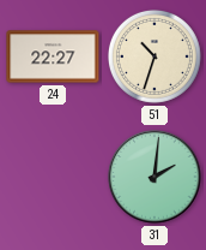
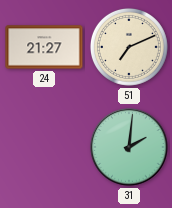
24: 22:27 -> 21:27 (44, 47)
51: 10:33 -> 7:11 (129, 47)
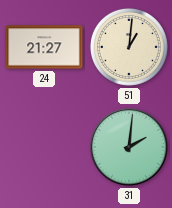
51: 7:11 -> 1:01 (129, 47)
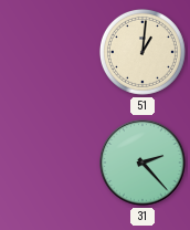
24: 21:27 -> none (44, 47)
31: 2:01 -> 2:23 (142, 163)
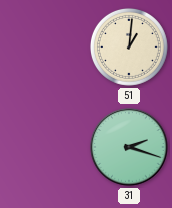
31: 2:23 -> 2:18 (129, 147)
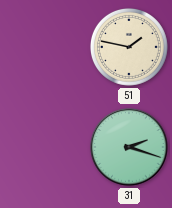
51: 1:01 -> 1:47 (129, 47)
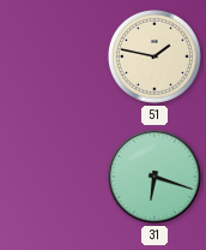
31: 2:18 -> 6:18 (154, 177)
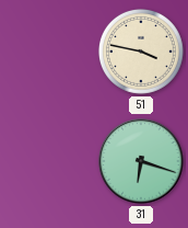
51: 1:47 -> 3:47 (141, 52)
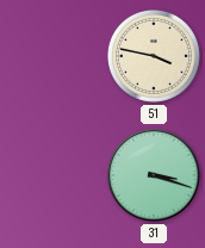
31: 6:18 -> 3:18 (154, 175)
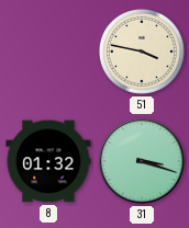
8: none -> 01:32 (48, 161)
